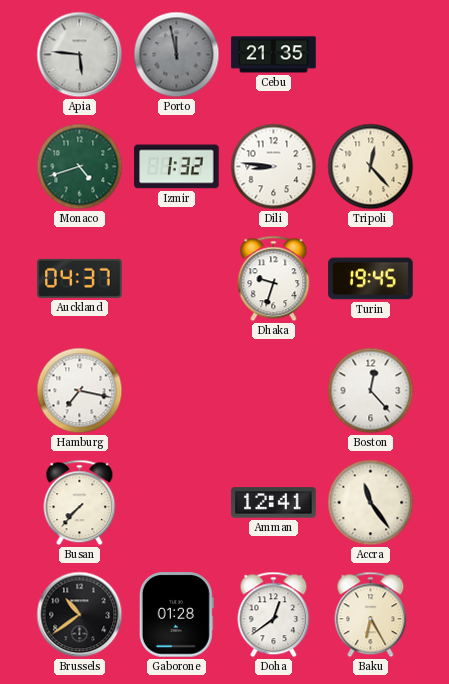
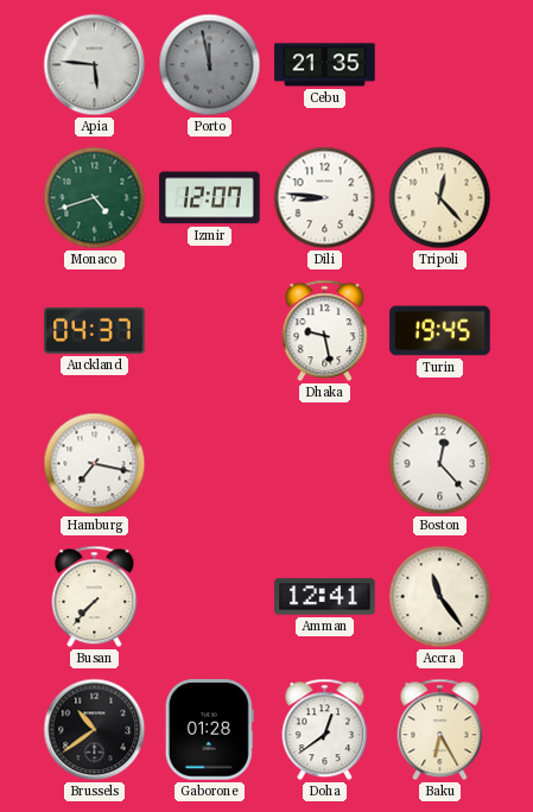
Izmir: 1:32 -> 12:07 (210, 198)
Dhaka: 9:33 -> 9:28 (325, 331)
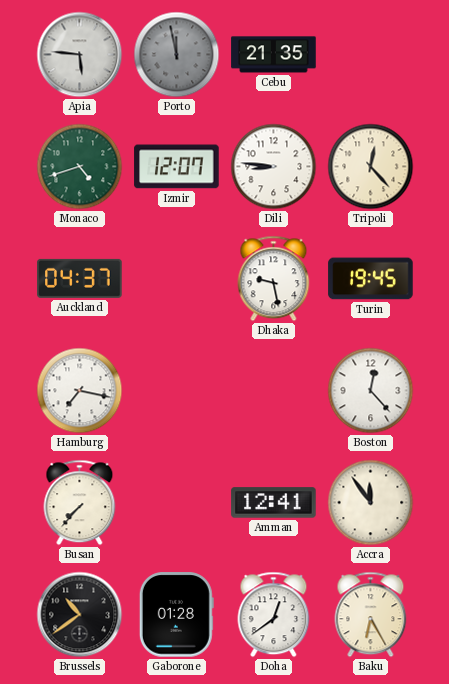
Accra: 11:24 -> 11:54 (371, 503)
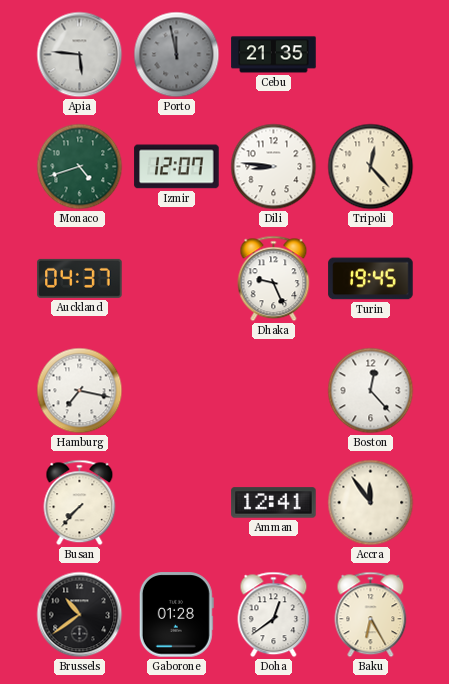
Dhaka: 9:28 -> 9:26 (274, 279)
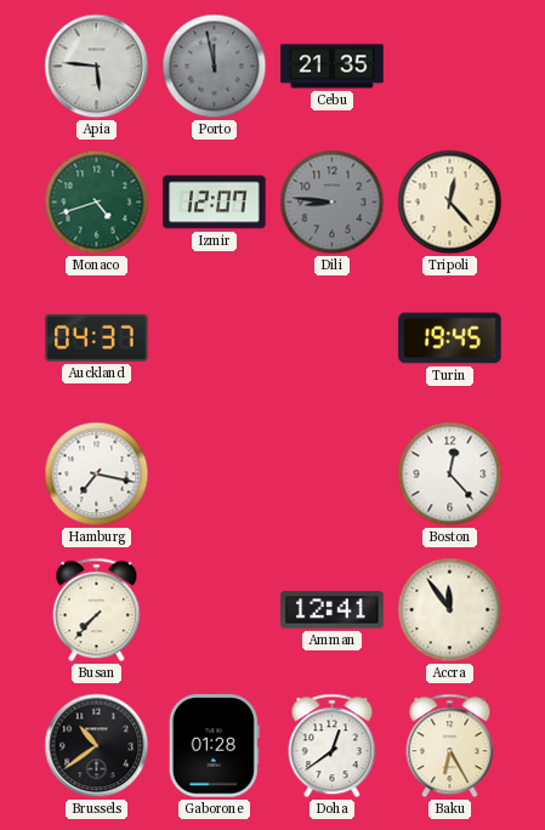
Dili dial: white -> grey (333, 203)
Dhaka: 9:26 -> none (274, 279)
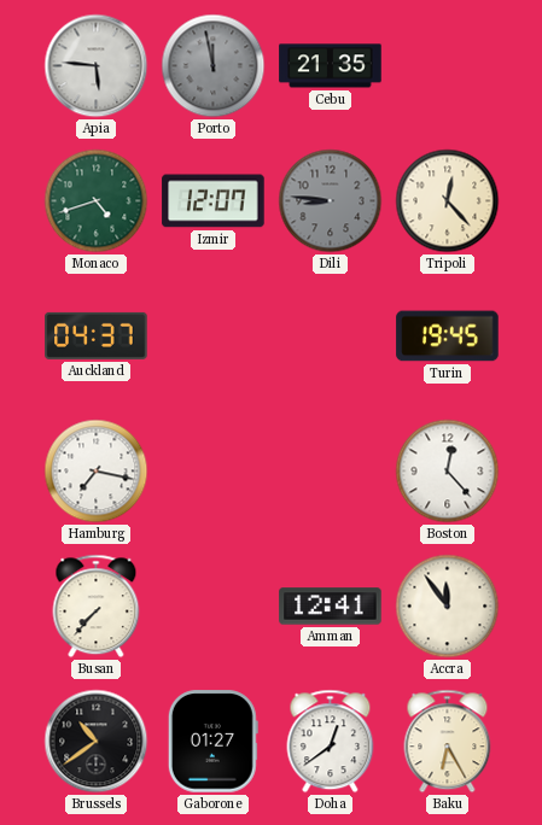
Gaborone: 01:28 -> 01:27 (212, 742)
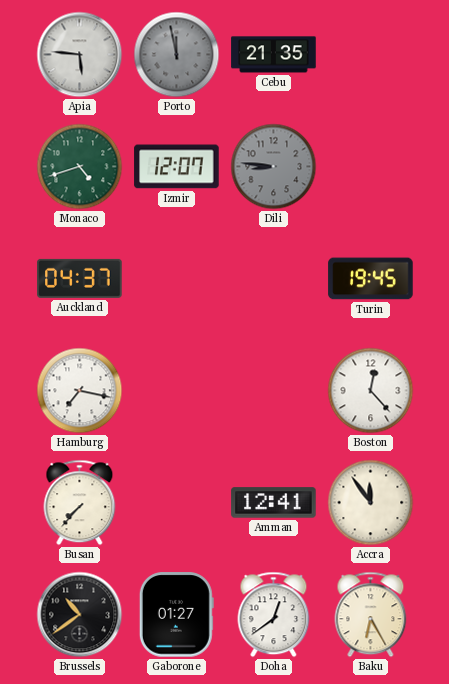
Tripoli: 12:23 -> none (448, 201)
